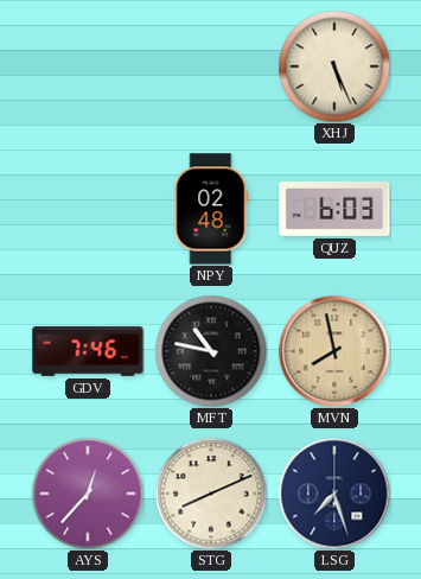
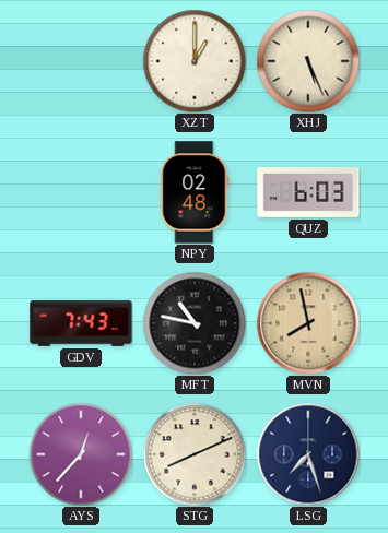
XZT: none -> 1:00 (195, 61)
GDV: 7:46 -> 7:43 (81, 323)
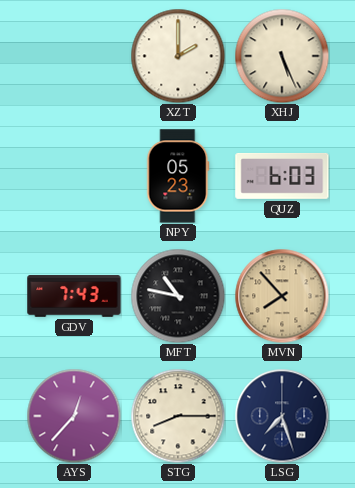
XZT: 1:00 -> 2:00 (178, 56)
NPY: 02:48 -> 05:23 (178, 176)
MVN: 7:58 -> 7:53 (282, 296)
STG: 8:11 -> 8:15 (178, 416)
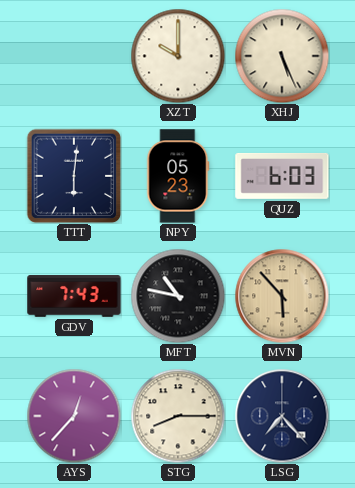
XZT: 2:00 -> 10:00 (178, 56)
TTT: none -> 6:01 (74, 176)
MVN: 7:53 -> 5:53 (282, 296)
LSG: 7:27 -> 7:23 (282, 416)
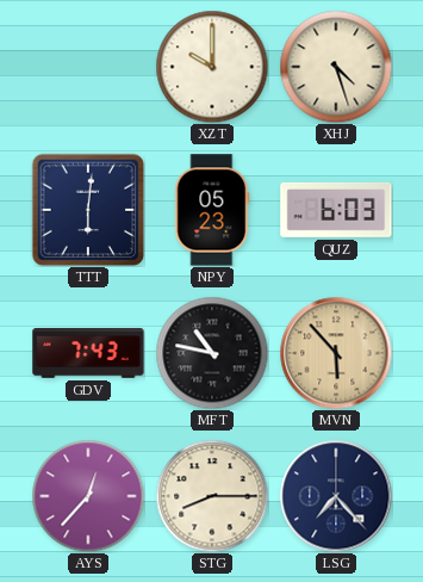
XHJ: 5:26 -> 4:27 (336, 67)
